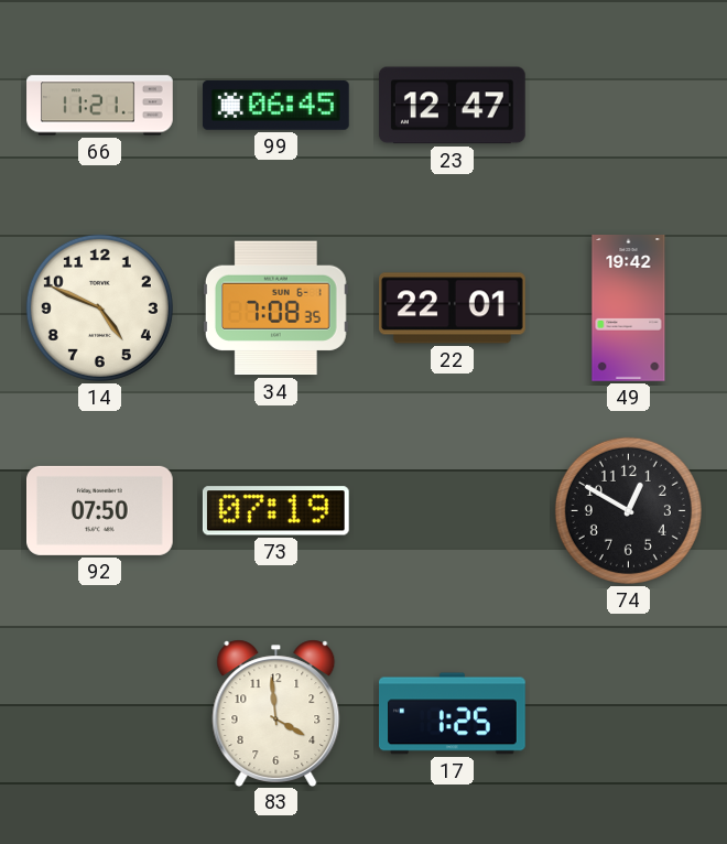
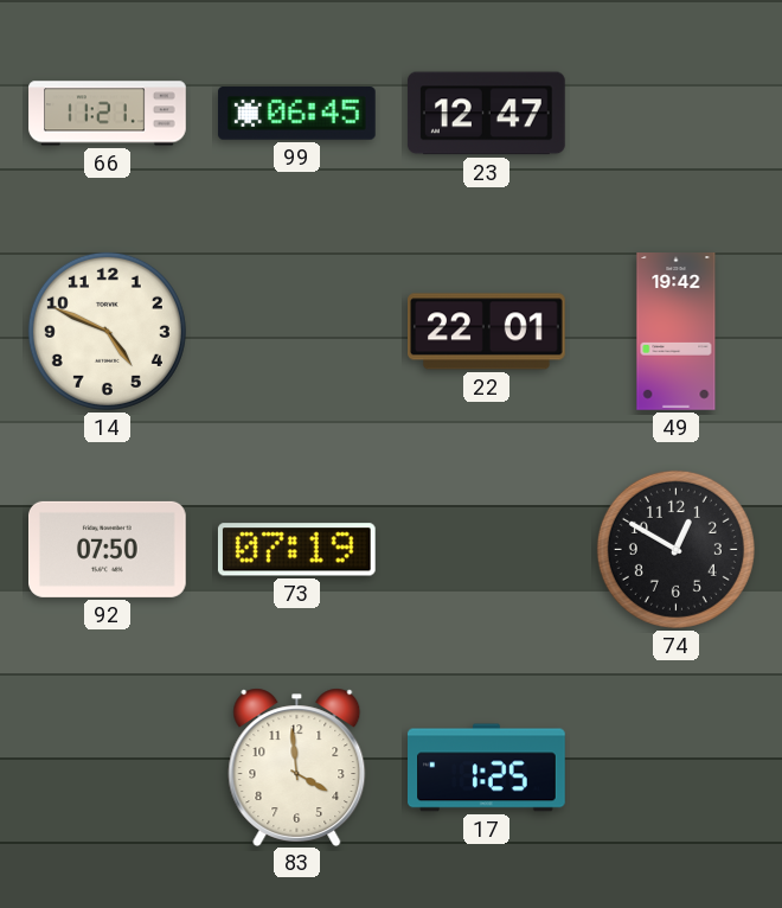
34: 7:08 -> none (275, 309)
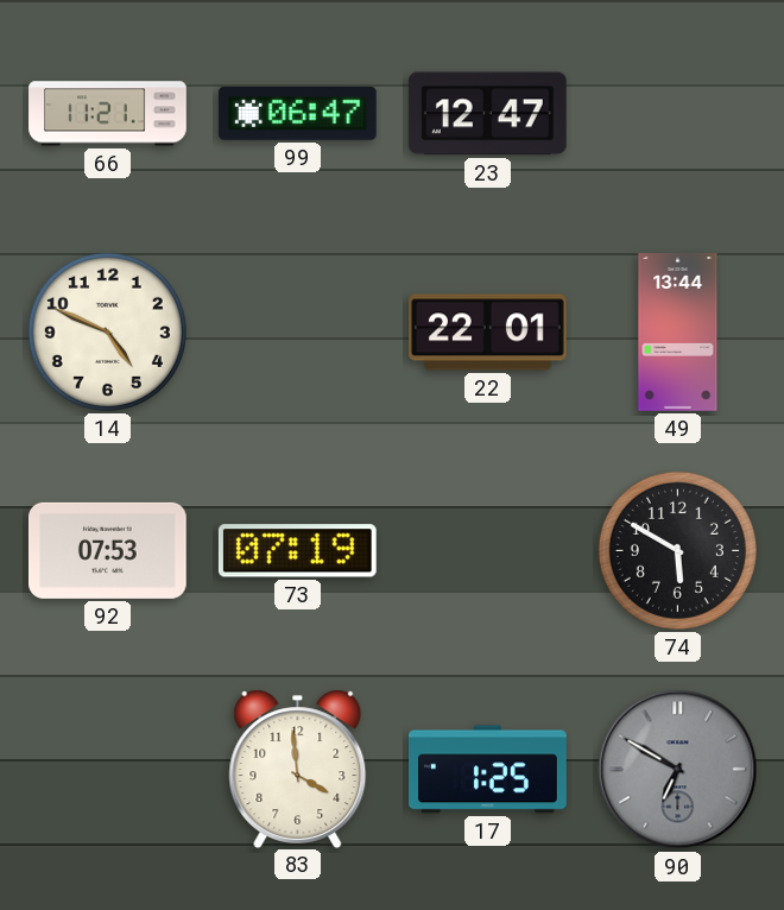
99: 06:45 -> 06:47 (298, 114)
49: 19:42 -> 13:44 (678, 333)
92: 07:50 -> 07:53 (108, 550)
74: 12:50 -> 5:50 (677, 550)
90: none -> 6:50 (678, 770)
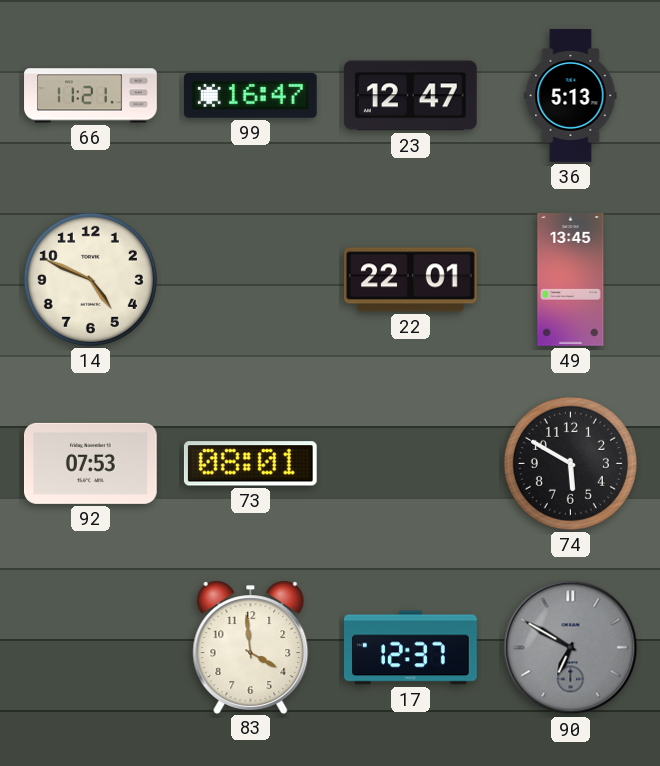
99: 06:47 -> 16:47 (251, 96)
36: none -> 5:13 (571, 96)
49: 13:44 -> 13:45 (571, 280)
73: 07:19 -> 08:01 (250, 464)
17: 1:25 -> 12:37 (411, 648)
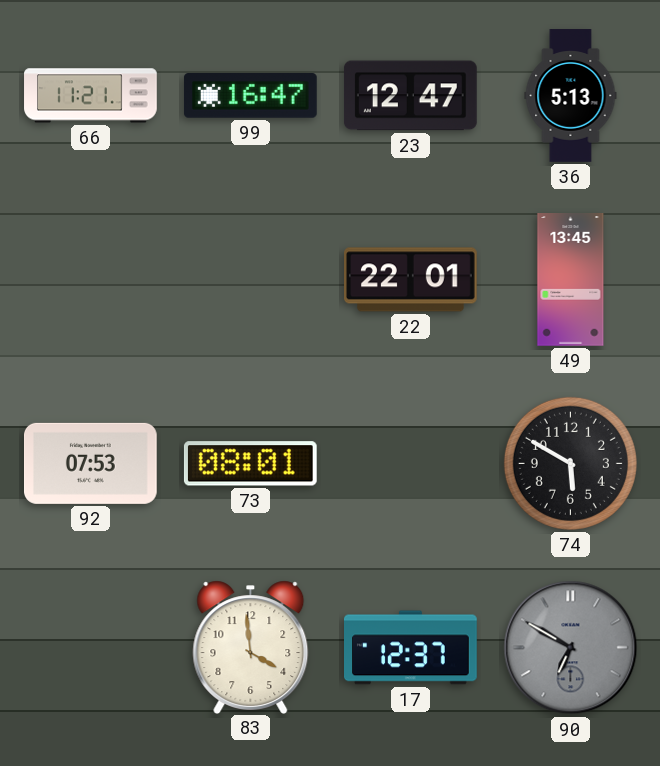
14: 4:49 -> none (90, 279)
